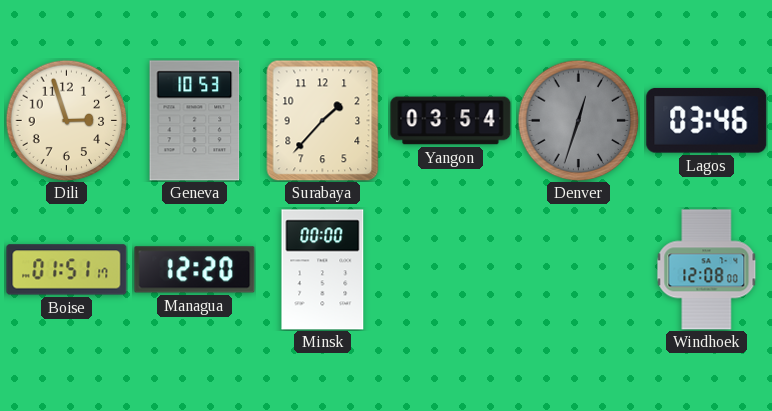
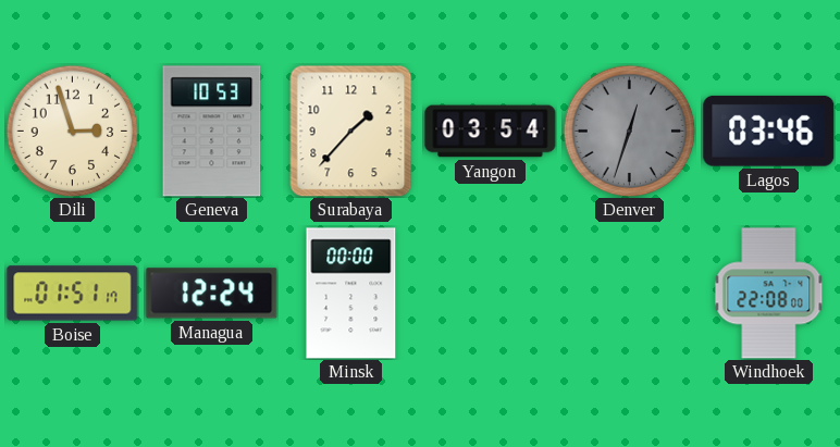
Managua: 12:20 -> 12:24 (212, 294)
Windhoek: 12:08 -> 22:08 (769, 294)
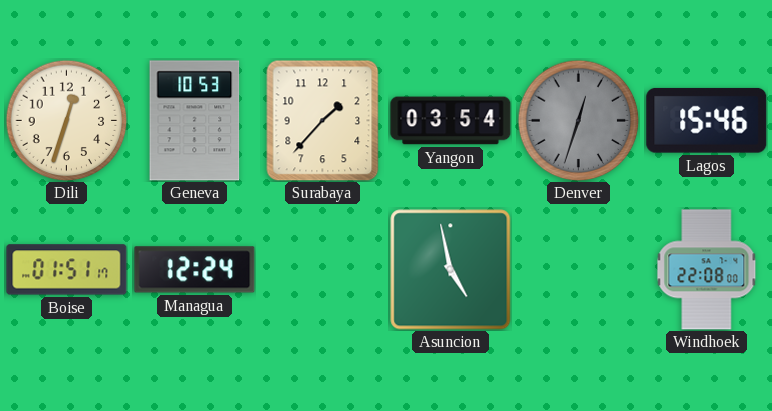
Dili: 2:57 -> 12:33 (66, 120)
Lagos: 03:46 -> 15:46 (707, 120)
Minsk: 00:00 -> none (351, 294)
Asuncion: none -> 4:58 (451, 270)
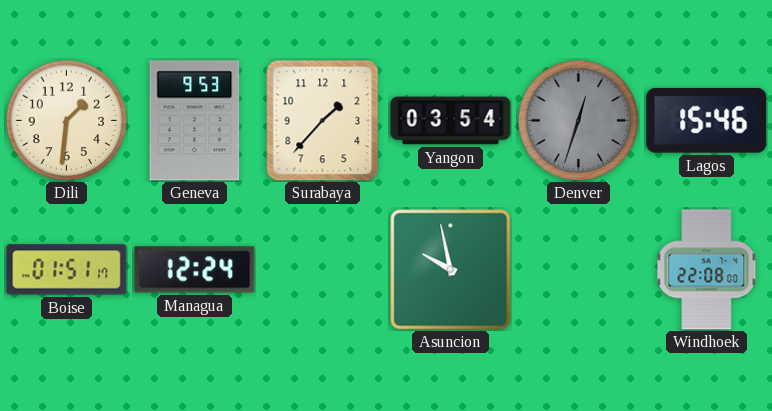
Dili: 12:33 -> 1:31 (66, 120)
Geneva: 10:53 -> 9:53 (195, 121)
Asuncion: 4:58 -> 9:58 (451, 270)
